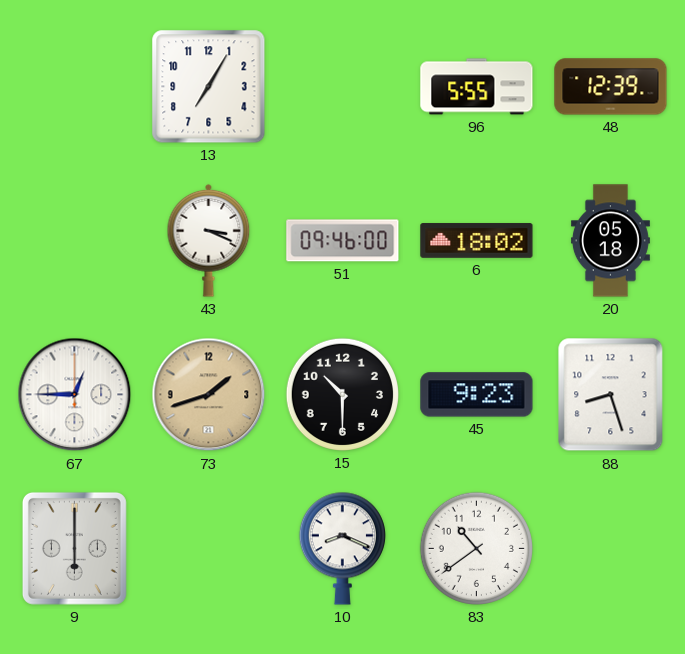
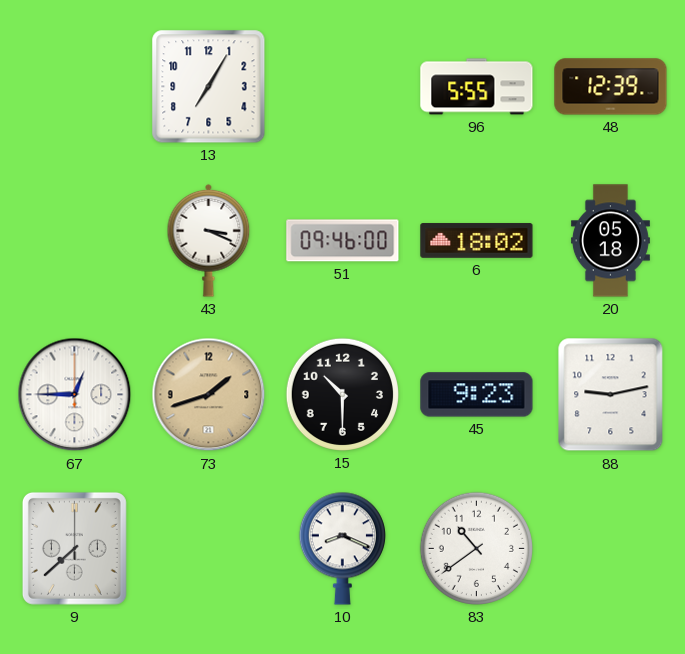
88: 8:27 -> 9:13 (611, 395)
9: 6:00 -> 7:38 (74, 548)
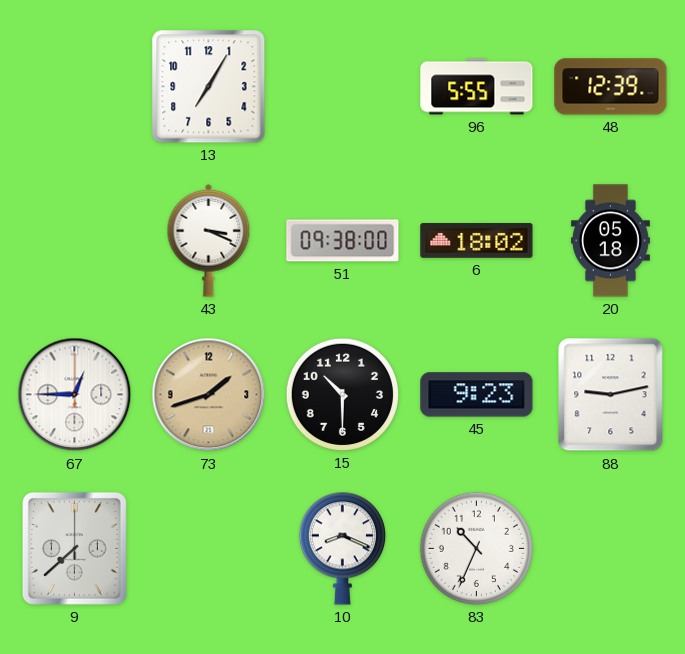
51: 09:46 -> 09:38 (343, 241)
83: 10:39 -> 10:34 (476, 548)
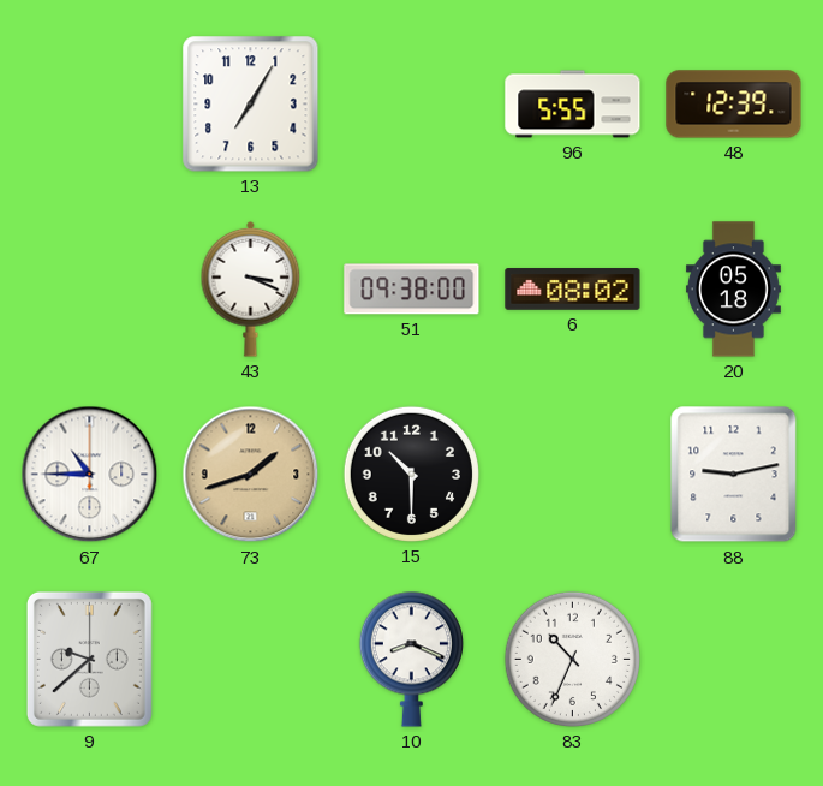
6: 18:02 -> 08:02 (573, 290)
67: 12:45 -> 10:45 (90, 475)
45: 9:23 -> none (477, 395)
9: 7:38 -> 9:38 (89, 659)
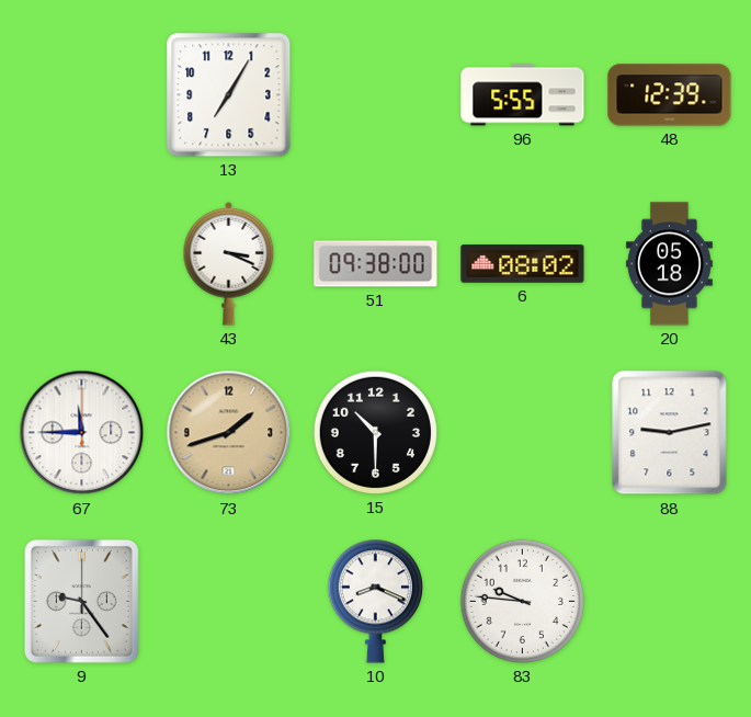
67: 10:45 -> 11:45 (82, 433)
9: 9:38 -> 9:24 (81, 601)
83: 10:34 -> 9:46 (522, 601)
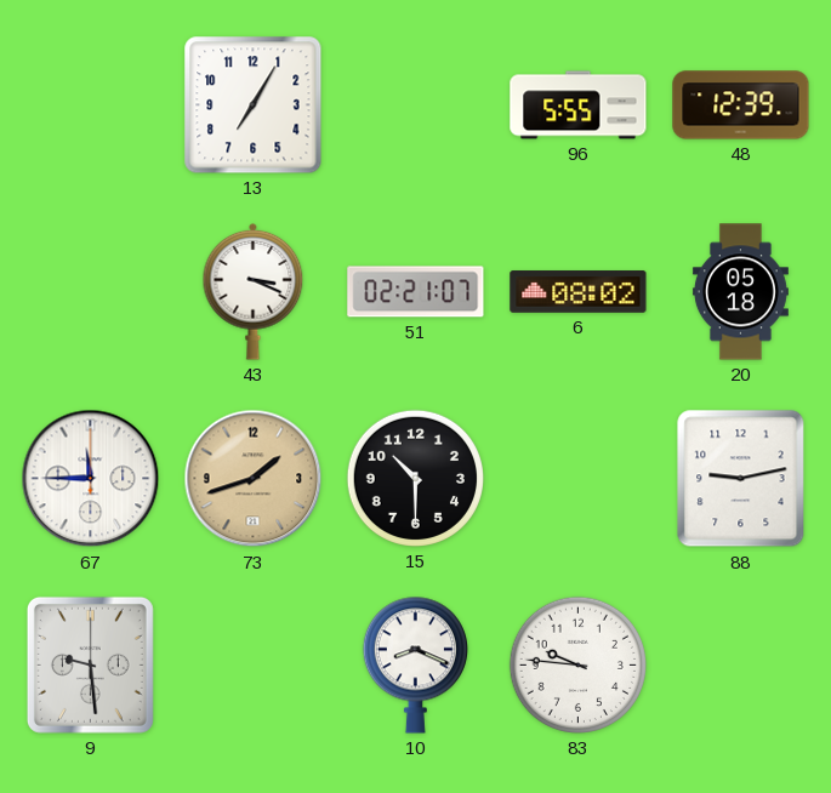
51: 09:38 -> 02:21 (416, 292)
9: 9:24 -> 9:29 (90, 664)
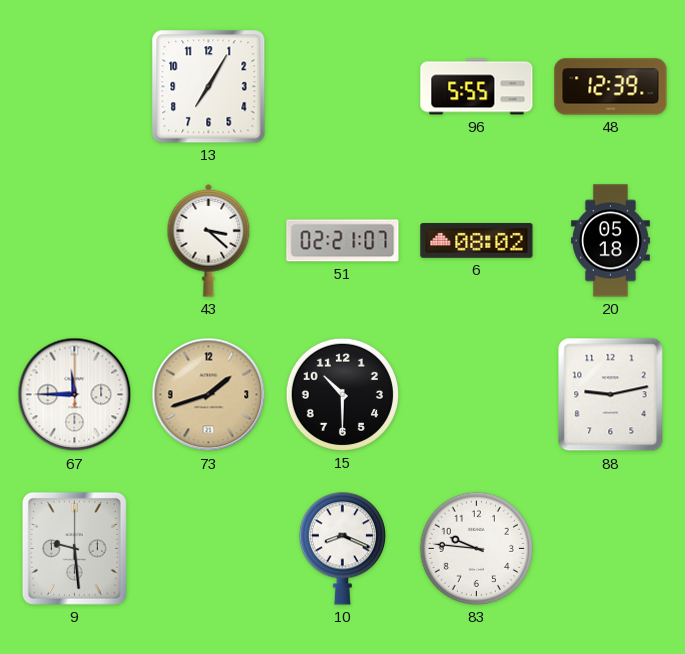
43: 3:19 -> 3:22 (209, 240)
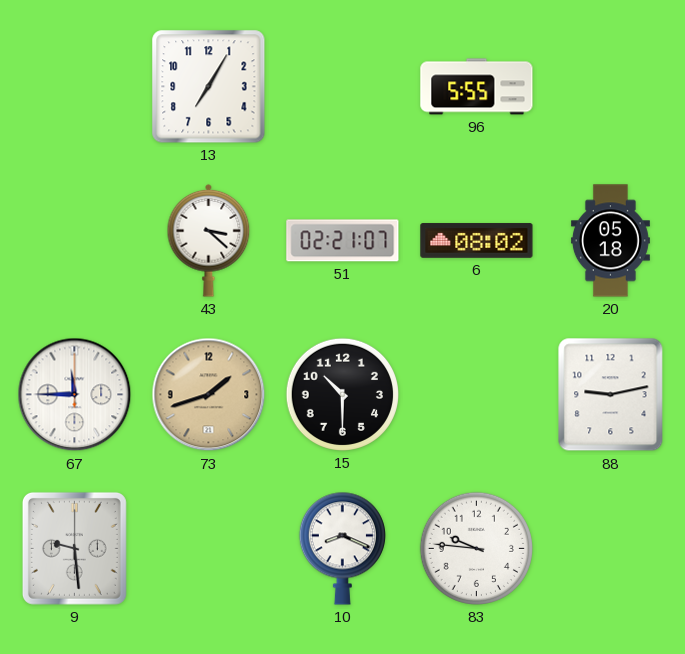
48: 12:39 -> none (611, 87)
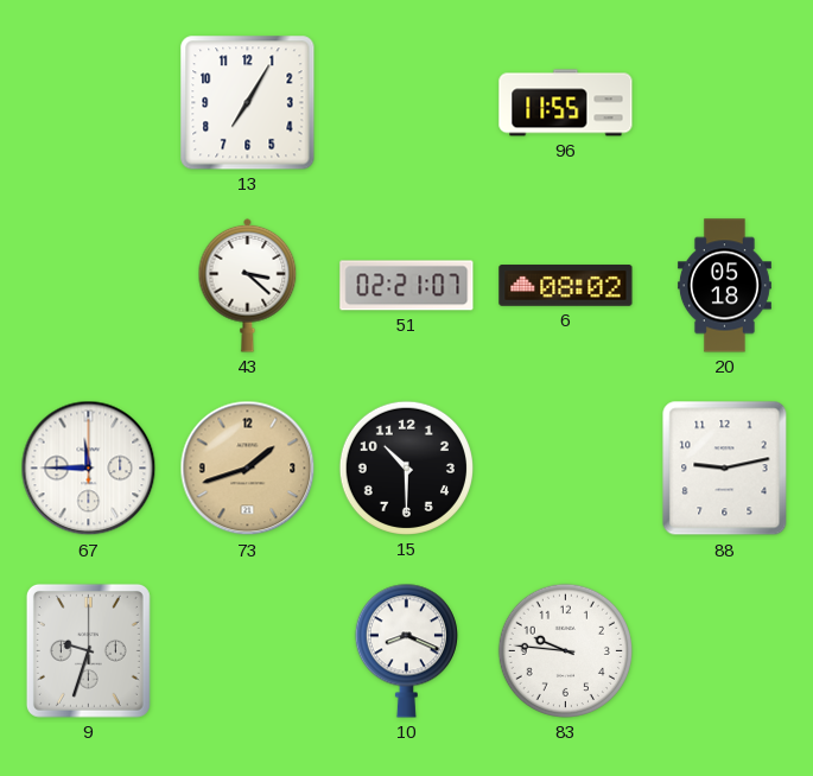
96: 5:55 -> 11:55 (566, 103)
9: 9:29 -> 9:33 (88, 650)
